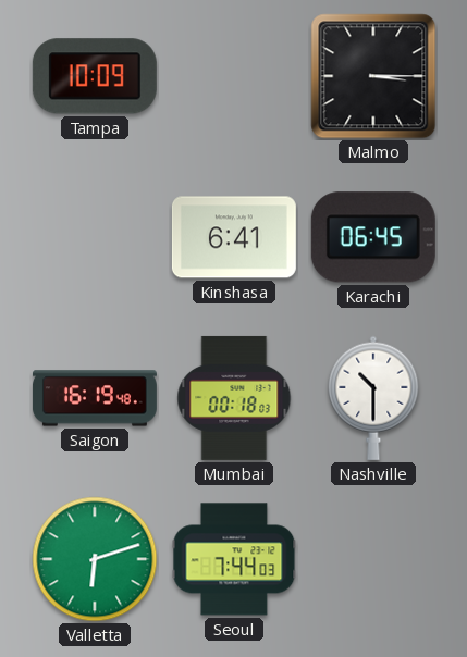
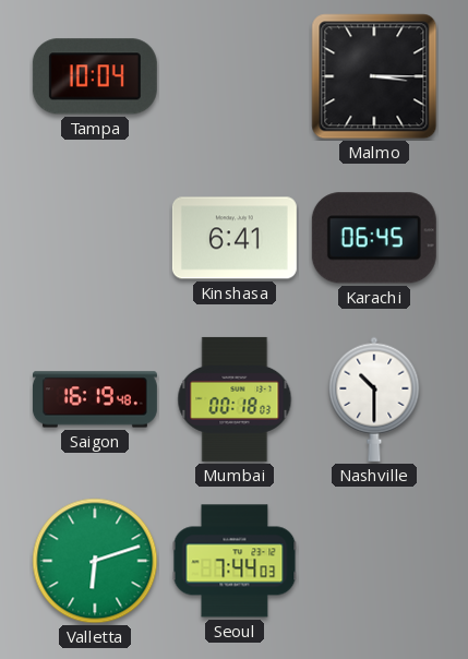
Tampa: 10:09 -> 10:04 (95, 76)
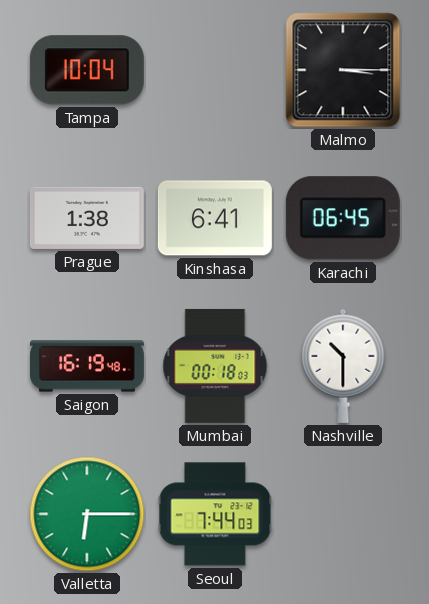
Prague: none -> 1:38 (87, 218)
Valletta: 6:12 -> 6:15 (87, 514)
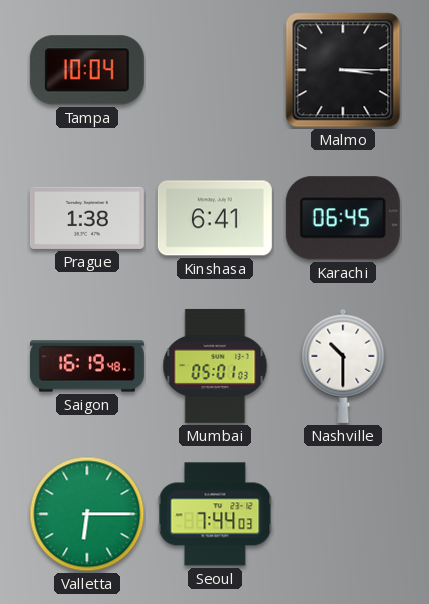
Mumbai: 00:18 -> 05:01 (215, 366)
